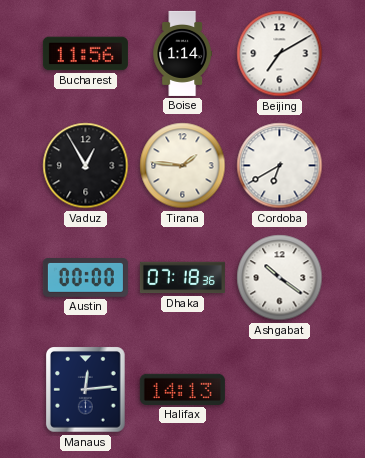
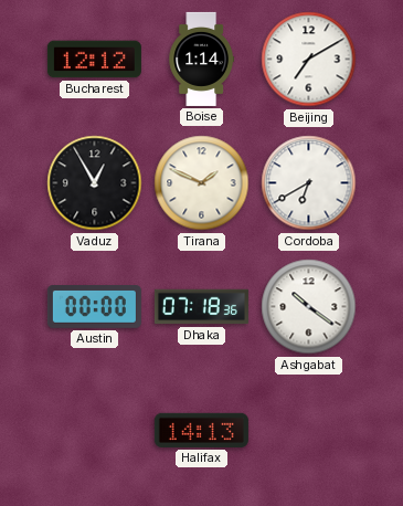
Bucharest: 11:56 -> 12:12 (94, 60)
Tirana: 1:46 -> 1:49 (202, 183)
Manaus: 12:14 -> none (86, 390)
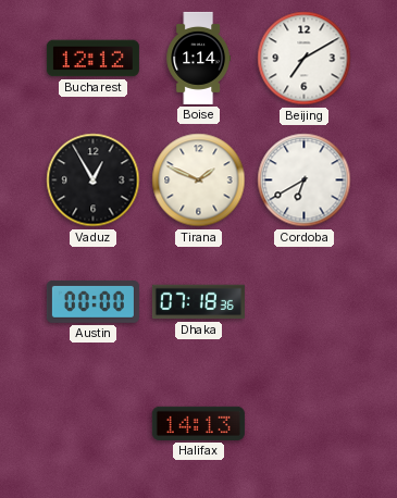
Ashgabat: 10:21 -> none (309, 307)
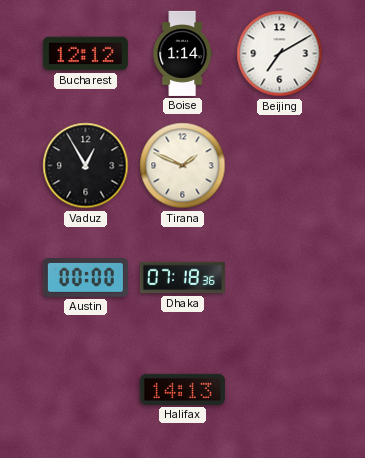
Cordoba: 6:40 -> none (305, 180)
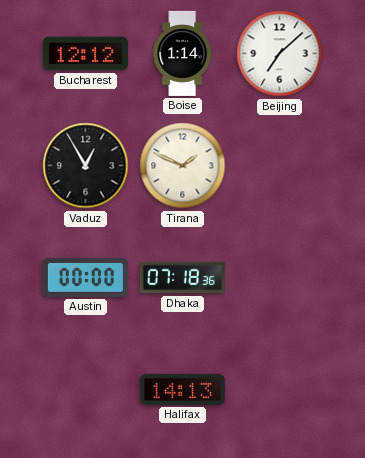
Beijing: 7:10 -> 7:08 (280, 54)
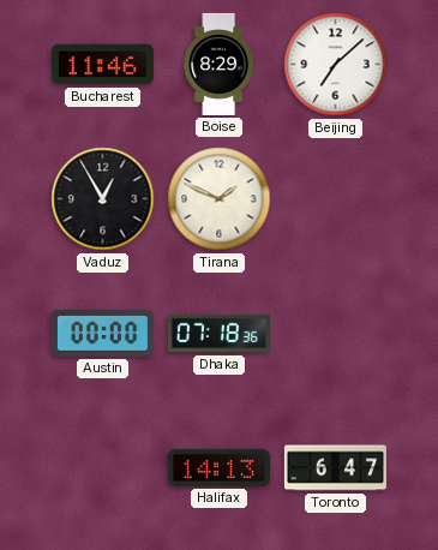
Bucharest: 12:12 -> 11:46 (102, 65)
Boise: 1:14 -> 8:29 (218, 64)
Toronto: none -> 6:47 (335, 468)
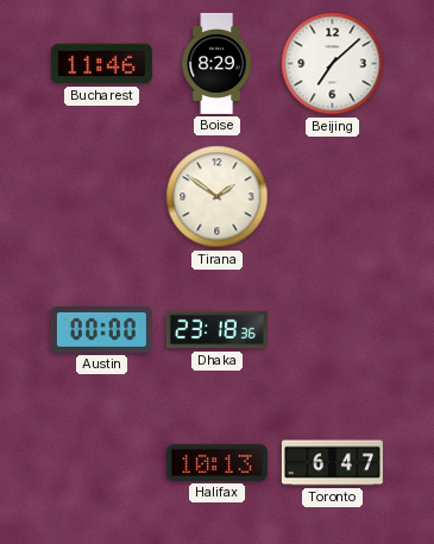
Vaduz: 12:55 -> none (103, 199)
Tirana: 1:49 -> 1:51 (218, 197)
Dhaka: 07:18 -> 23:18 (216, 330)
Halifax: 14:13 -> 10:13 (216, 462)
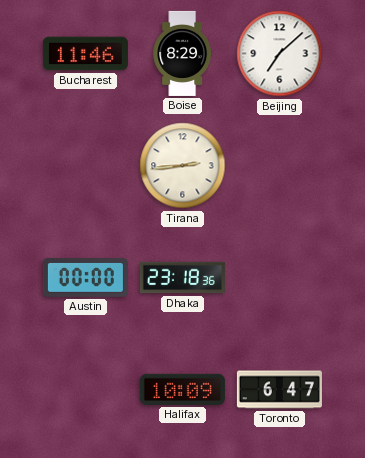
Tirana: 1:51 -> 2:44 (183, 166)
Halifax: 10:13 -> 10:09 (182, 389)
